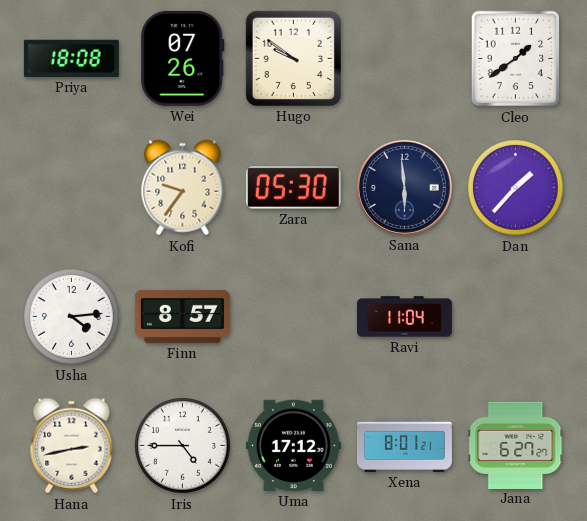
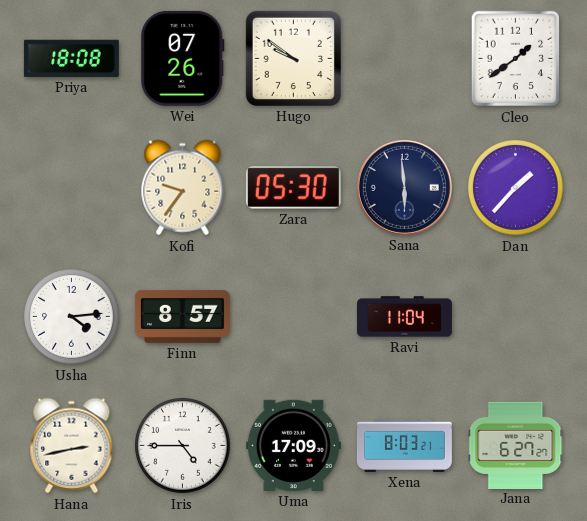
Uma: 17:12 -> 17:09 (293, 445)
Xena: 8:01 -> 8:03 (404, 445)
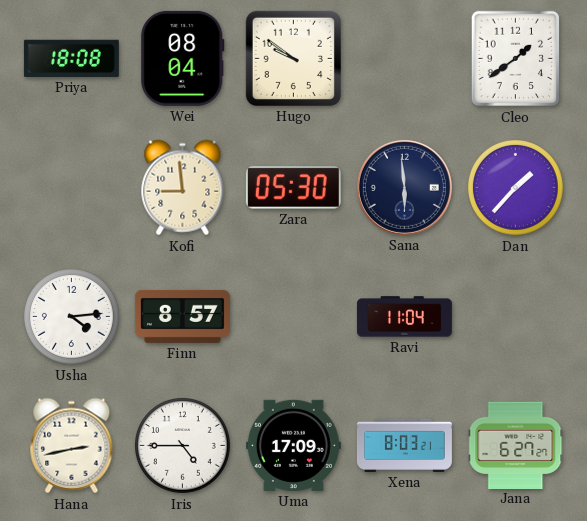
Wei: 07:26 -> 08:04 (183, 58)
Kofi: 9:36 -> 8:59 (183, 188)
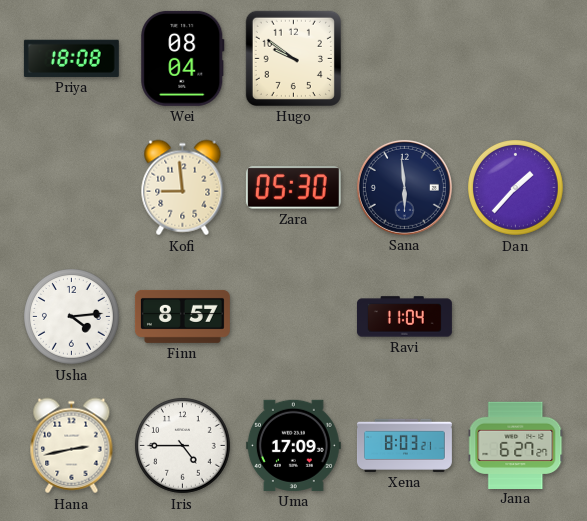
Cleo: 1:39 -> none (516, 59)
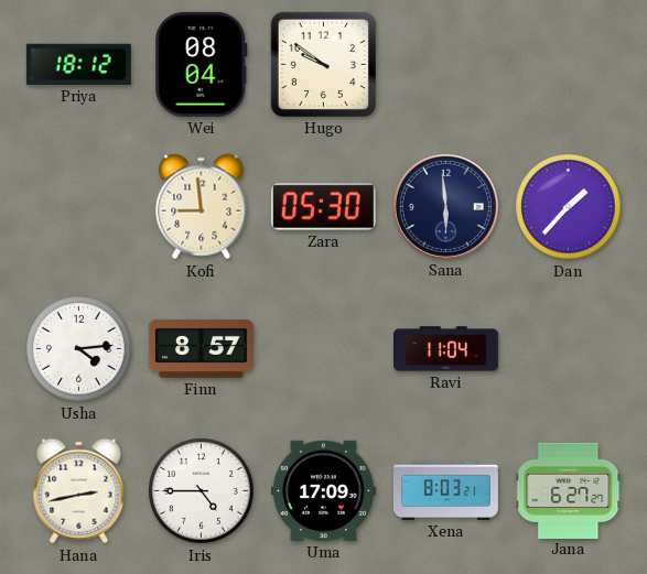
Priya: 18:08 -> 18:12 (78, 64)
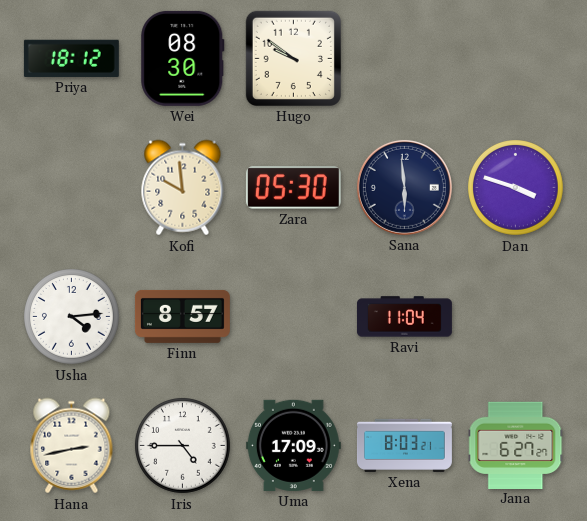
Wei: 08:04 -> 08:30 (183, 58)
Kofi: 8:59 -> 9:59 (183, 188)
Dan: 1:37 -> 3:48 (516, 188)
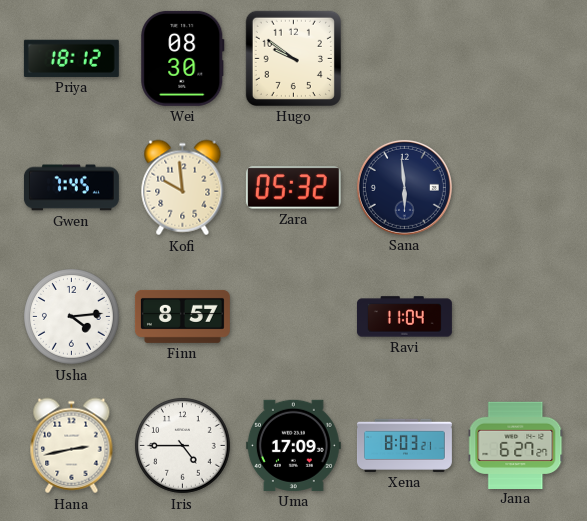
Gwen: none -> 7:45 (71, 188)
Zara: 05:30 -> 05:32 (293, 188)
Dan: 3:48 -> none (516, 188)
